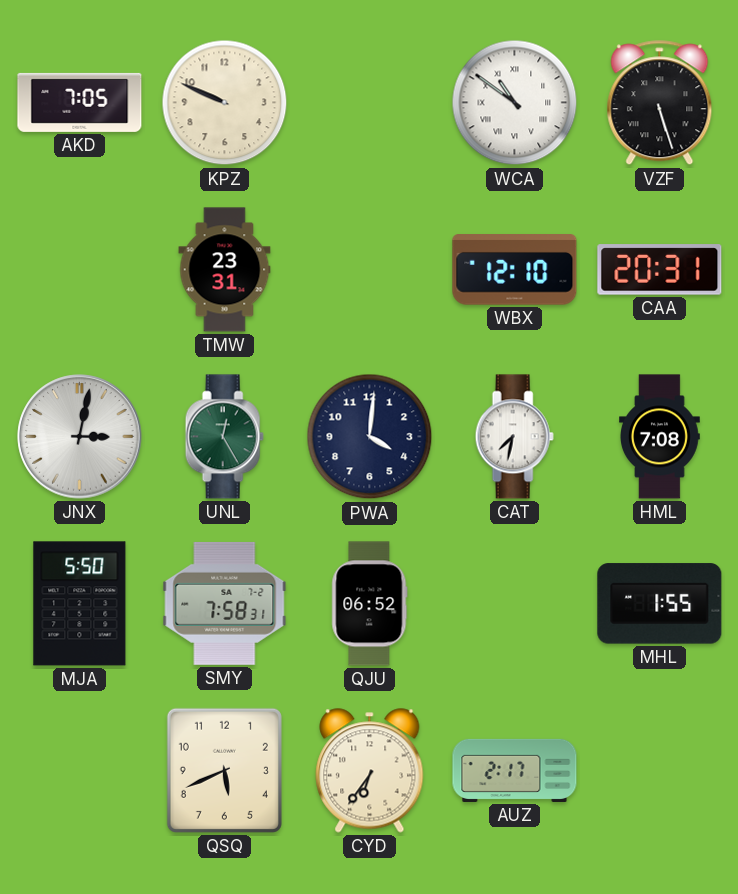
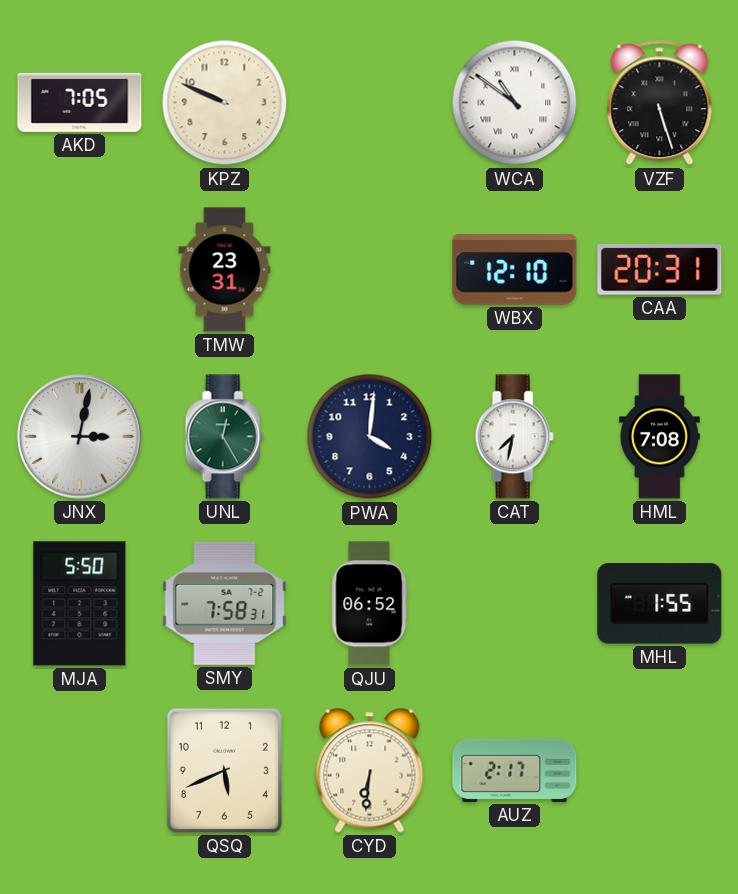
CYD: 6:36 -> 6:31 (370, 771)
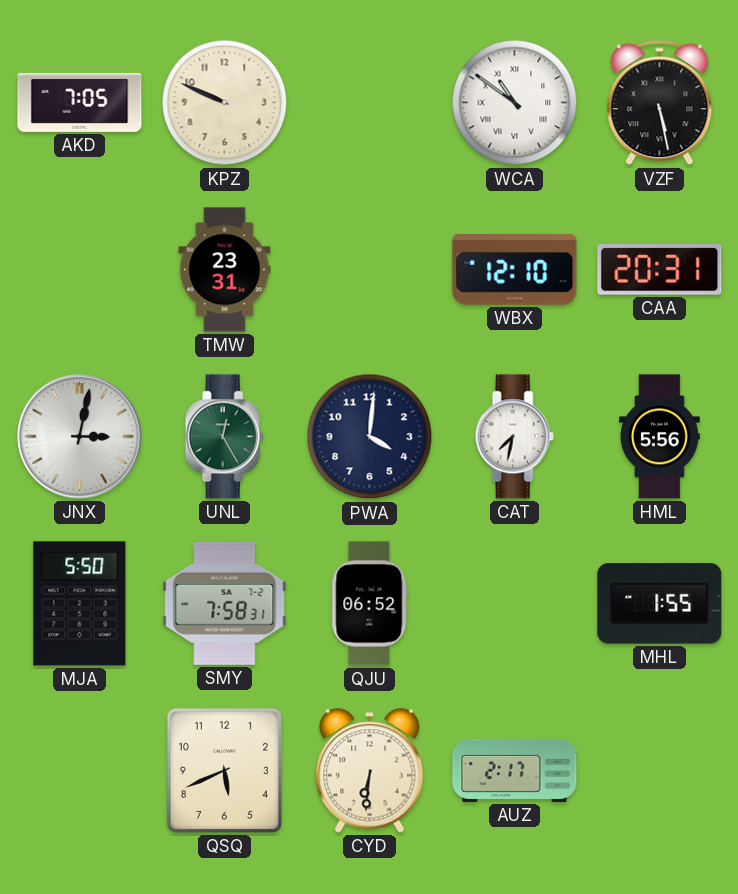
VZF: 5:27 -> 5:28 (660, 103)
HML: 7:08 -> 5:56 (660, 437)
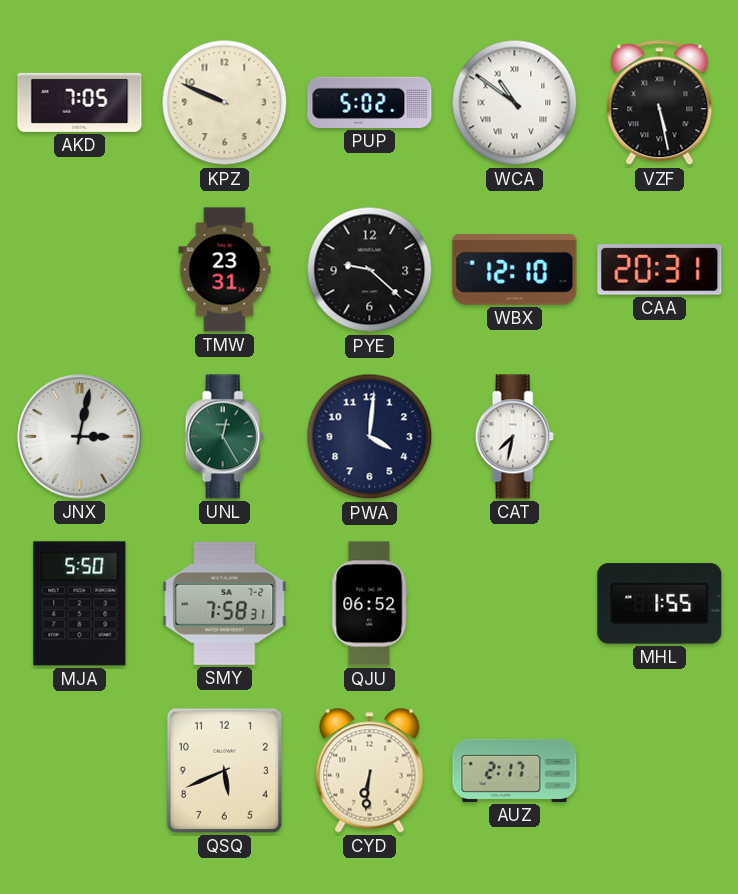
PUP: none -> 5:02 (370, 102)
PYE: none -> 9:22 (370, 270)
HML: 5:56 -> none (660, 437)
